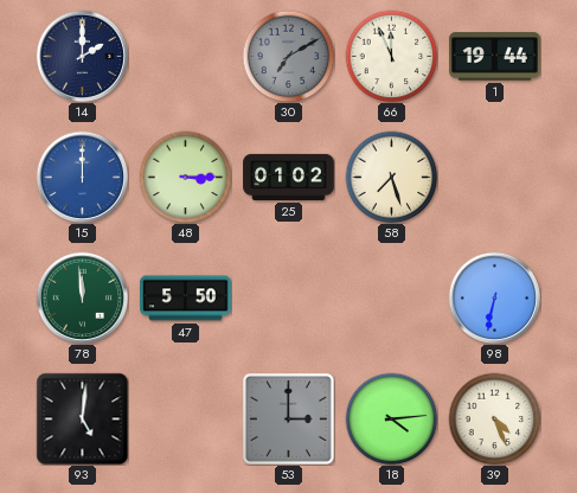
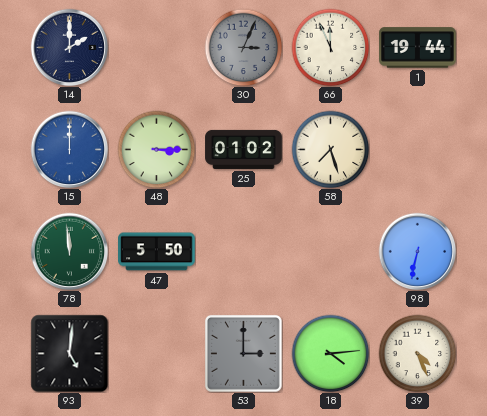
30: 7:10 -> 3:04 (243, 47)
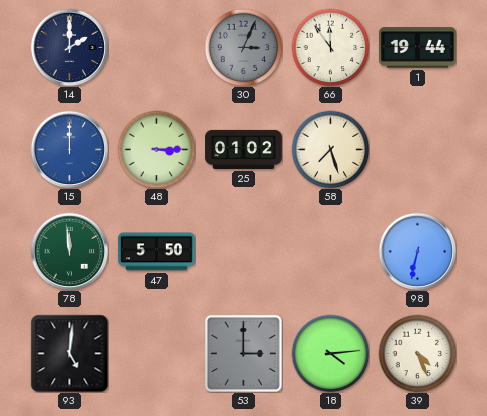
66: 11:56 -> 11:54 (330, 47)
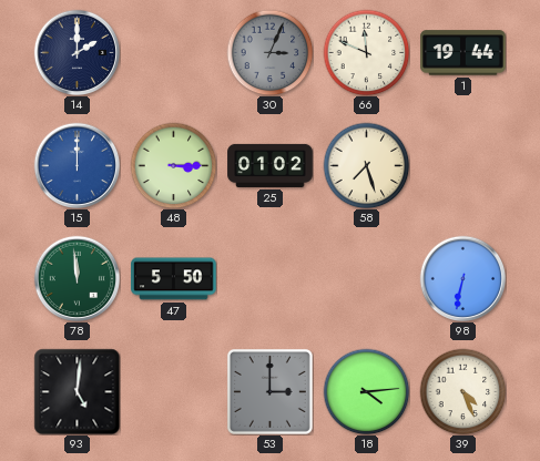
66: 11:54 -> 11:49 (366, 52)
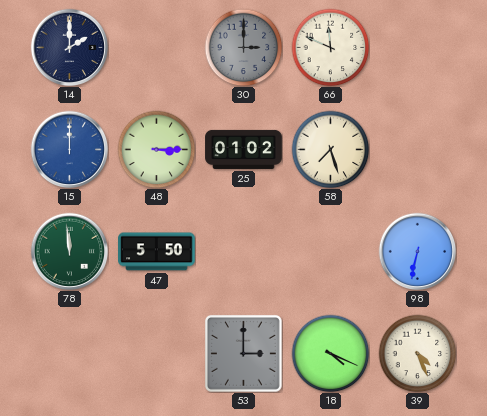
30: 3:04 -> 3:00 (243, 47)
1: 19:44 -> none (463, 53)
93: 5:01 -> none (77, 391)
18: 4:14 -> 4:19 (330, 353)
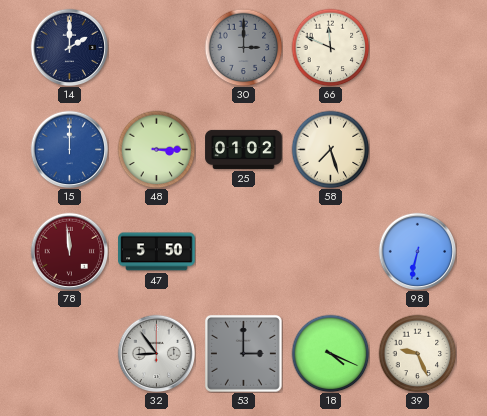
78 dial: green -> burgundy (69, 251)
32: none -> 8:54 (156, 353)
39: 4:26 -> 9:26 (417, 353)
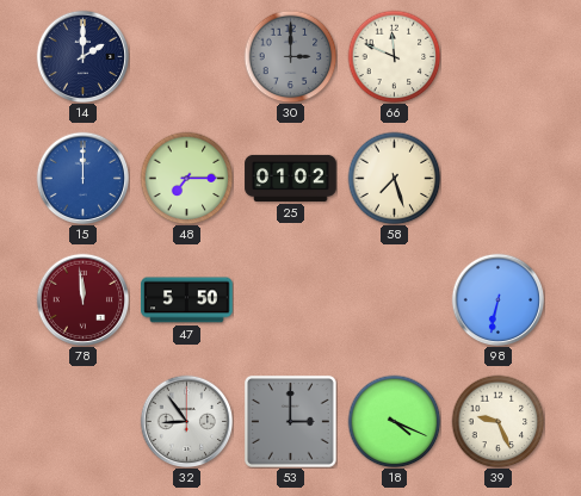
48: 3:15 -> 7:15 (186, 178)
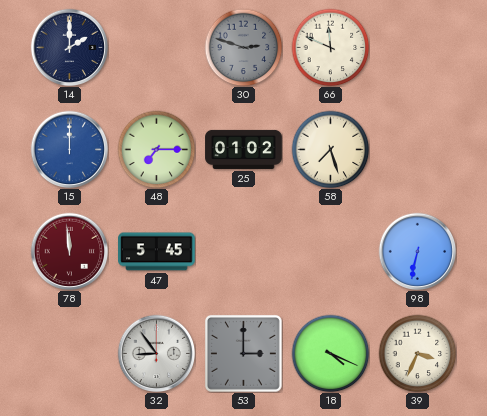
30: 3:00 -> 2:48 (243, 47)
47: 5:50 -> 5:45 (157, 252)
39: 9:26 -> 3:34 (417, 353)
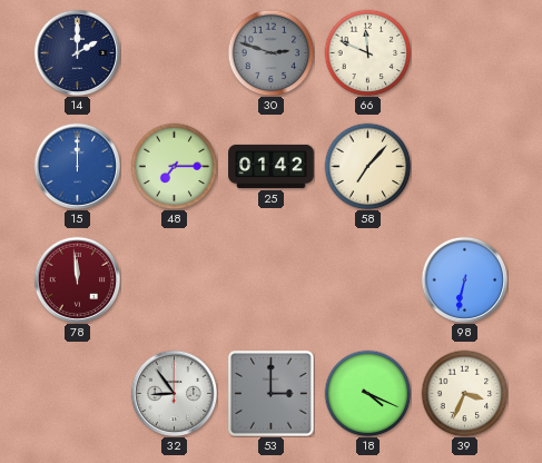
25: 01:02 -> 01:42 (272, 166)
58: 7:27 -> 7:07 (367, 166)
47: 5:45 -> none (157, 252)
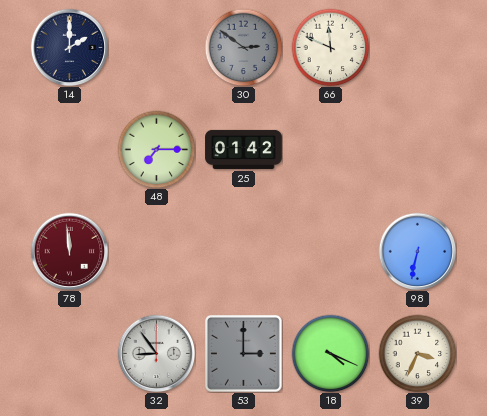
30: 2:48 -> 2:51 (243, 47)
15: 12:00 -> none (77, 166)
58: 7:07 -> none (367, 166)
